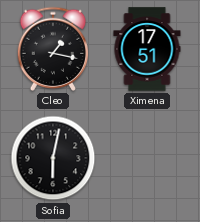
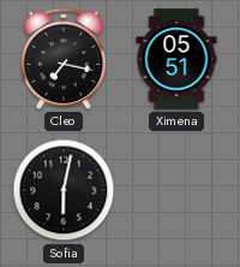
Cleo: 1:17 -> 7:17 (64, 59)
Ximena: 17:51 -> 05:51 (176, 59)
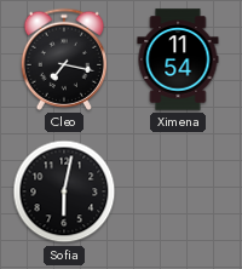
Ximena: 05:51 -> 11:54 (178, 59)
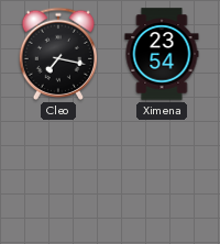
Ximena: 11:54 -> 23:54 (162, 54)
Sofia: 6:02 -> none (64, 191)
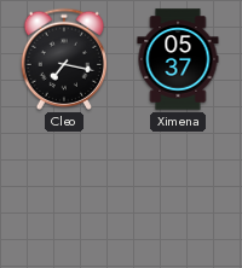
Ximena: 23:54 -> 05:37 (178, 59)
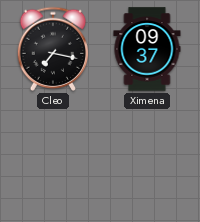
Ximena: 05:37 -> 09:37 (147, 49)
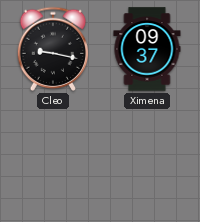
Cleo: 7:17 -> 9:17 (53, 49)
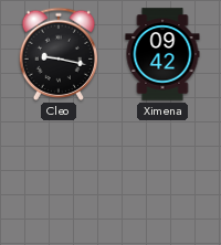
Ximena: 09:37 -> 09:42 (162, 54)
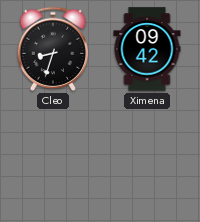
Cleo: 9:17 -> 8:33 (53, 49)
